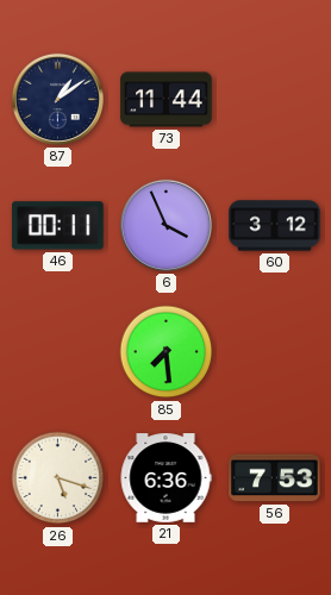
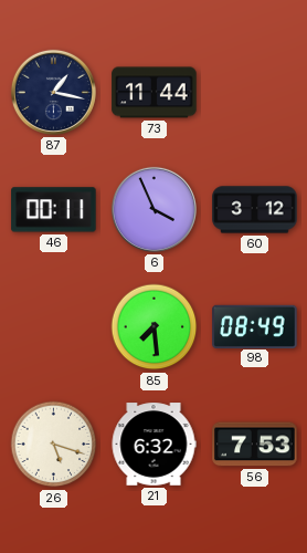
87: 1:09 -> 1:17 (53, 92)
98: none -> 08:49 (255, 326)
21: 6:36 -> 6:32 (153, 445)
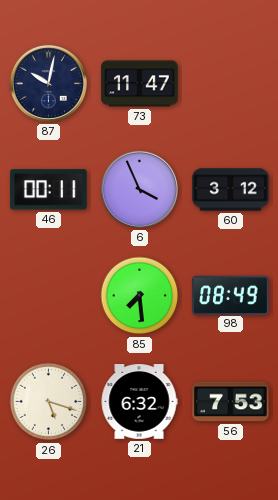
87: 1:17 -> 10:02 (48, 83)
73: 11:44 -> 11:47 (140, 84)
